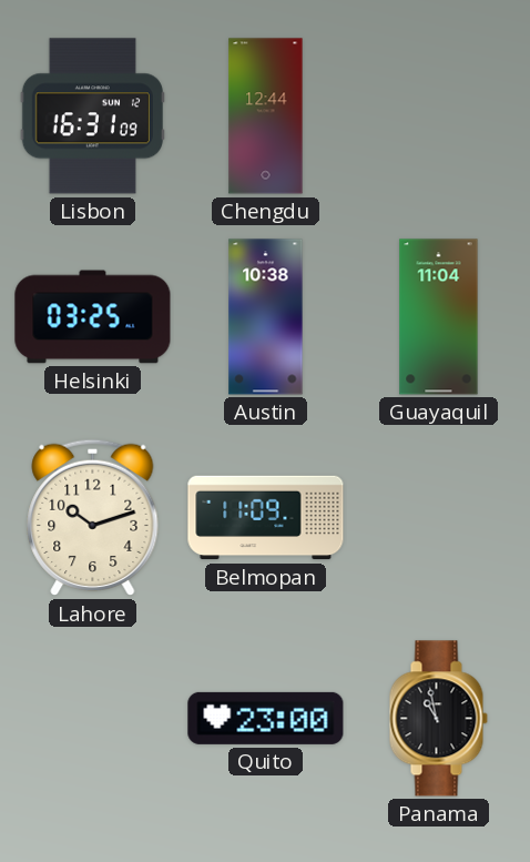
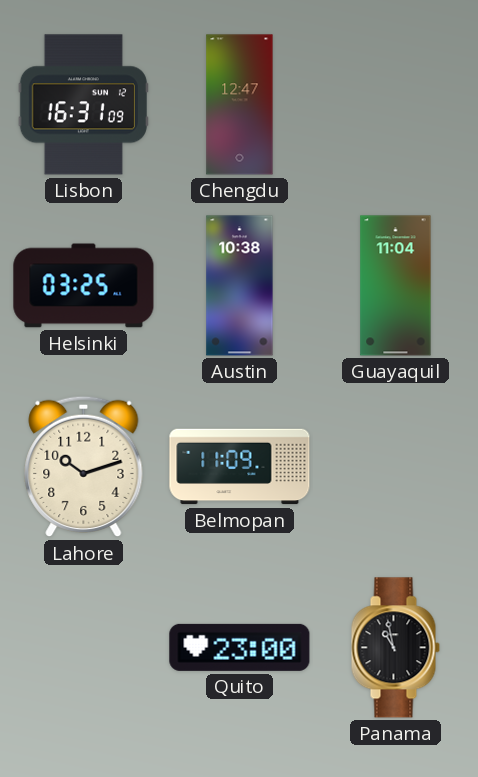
Chengdu: 12:44 -> 12:47 (240, 105)
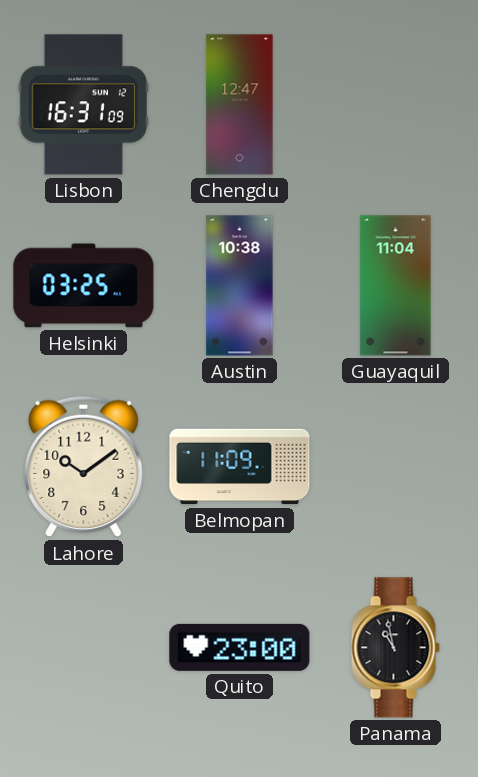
Lahore: 10:12 -> 10:09 (84, 467)
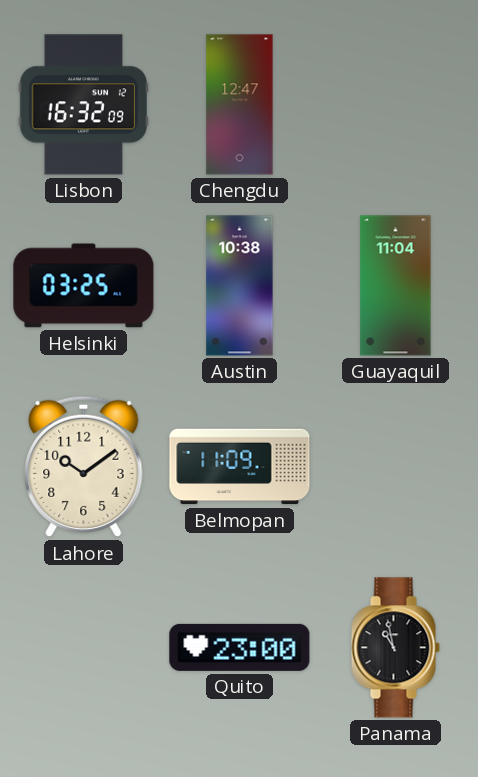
Lisbon: 16:31 -> 16:32 (83, 105)
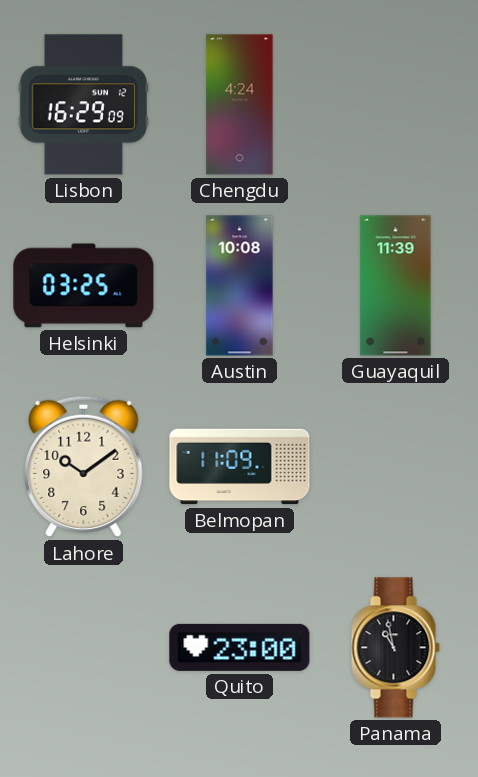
Lisbon: 16:32 -> 16:29 (83, 105)
Chengdu: 12:47 -> 4:24 (240, 105)
Austin: 10:38 -> 10:08 (240, 286)
Guayaquil: 11:04 -> 11:39 (396, 286)
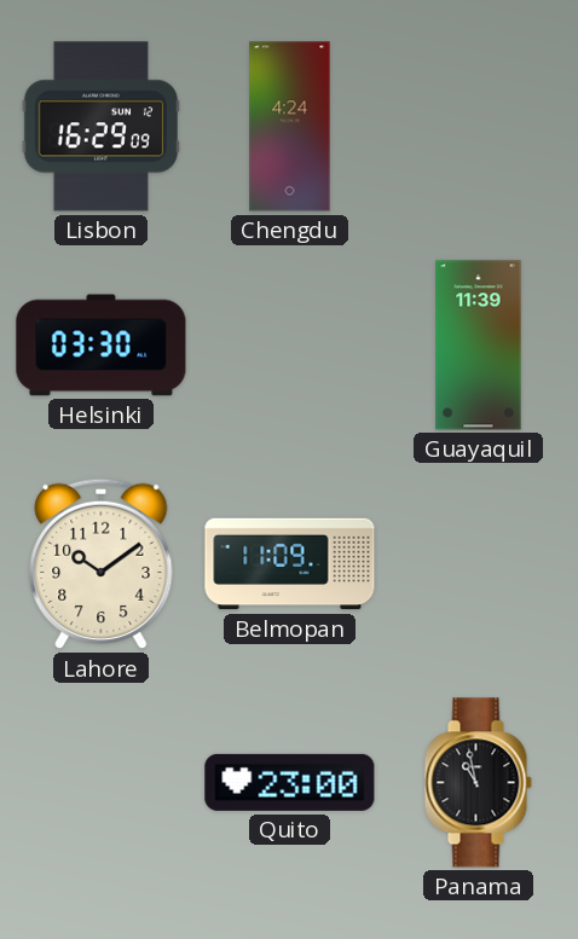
Helsinki: 03:25 -> 03:30 (102, 346)
Austin: 10:08 -> none (240, 286)
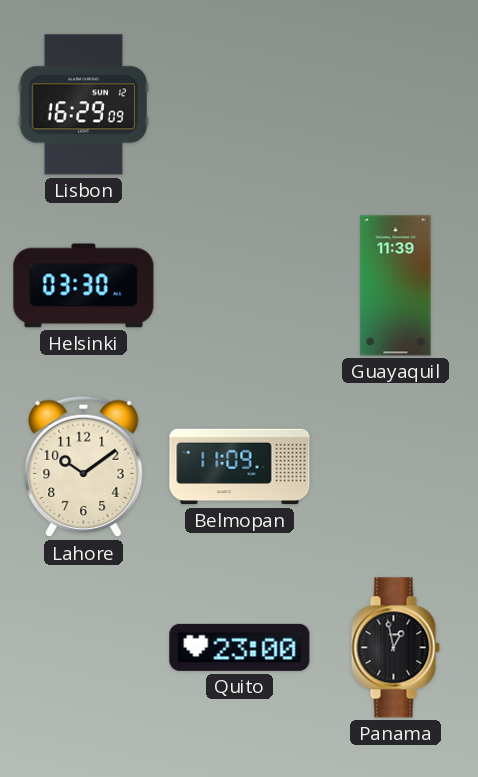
Chengdu: 4:24 -> none (290, 127)
Panama: 10:58 -> 12:58 (395, 648)
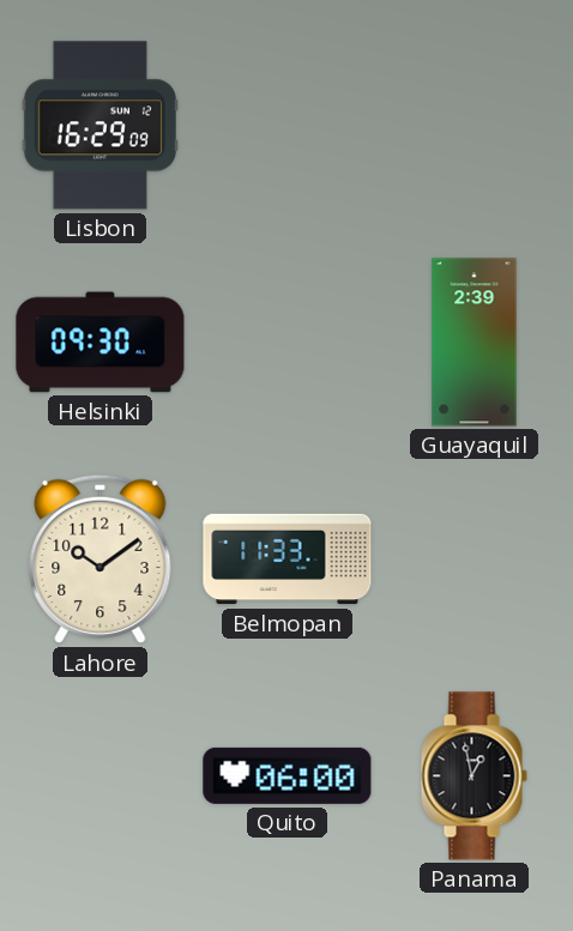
Helsinki: 03:30 -> 09:30 (101, 343)
Guayaquil: 11:39 -> 2:39 (475, 343)
Belmopan: 11:09 -> 11:33 (288, 560)
Quito: 23:00 -> 06:00 (288, 775)
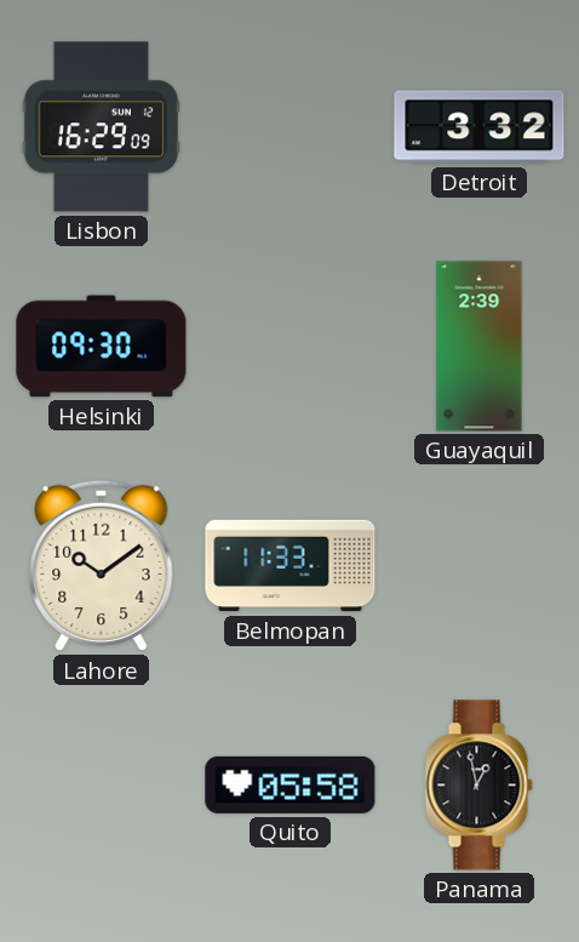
Detroit: none -> 3:32 (480, 127)
Quito: 06:00 -> 05:58 (291, 784)
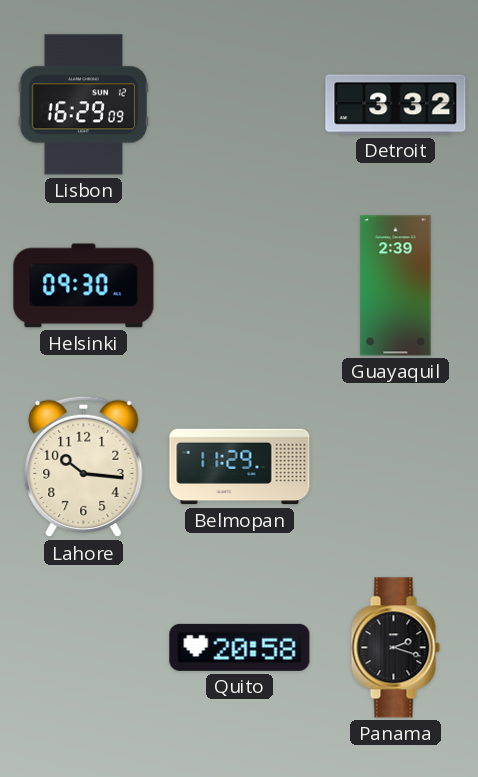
Lahore: 10:09 -> 10:16 (84, 467)
Belmopan: 11:33 -> 11:29 (240, 467)
Quito: 05:58 -> 20:58 (240, 647)
Panama: 12:58 -> 2:18 (395, 648)
